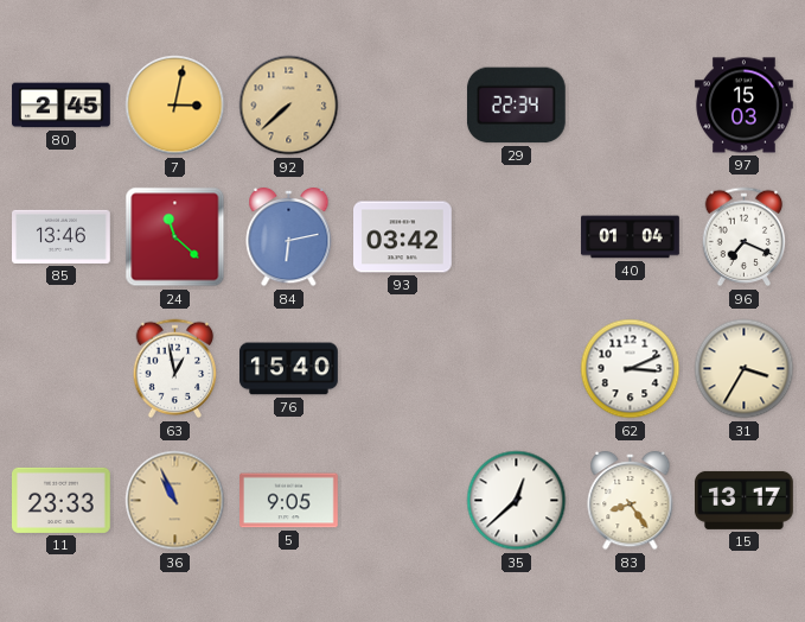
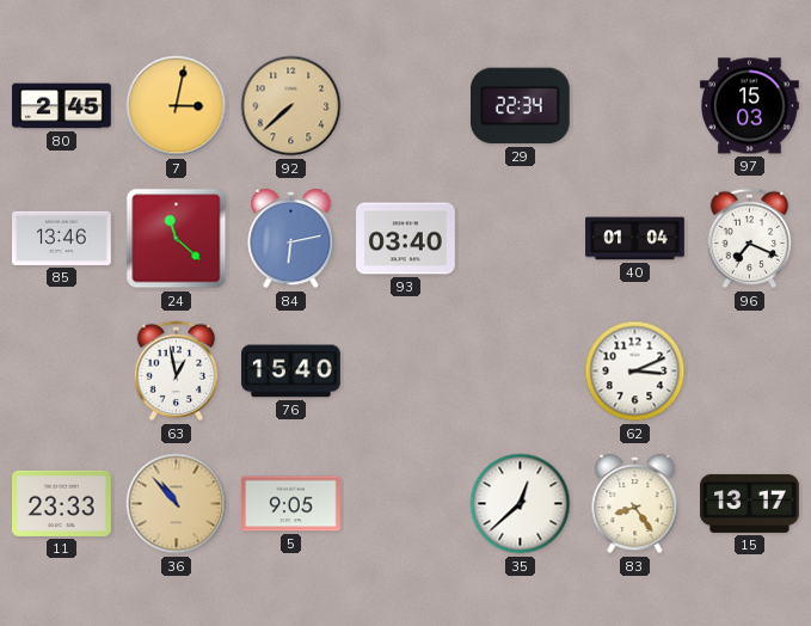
93: 03:42 -> 03:40 (406, 239)
31: 3:35 -> none (745, 369)
36: 10:56 -> 10:53 (177, 504)
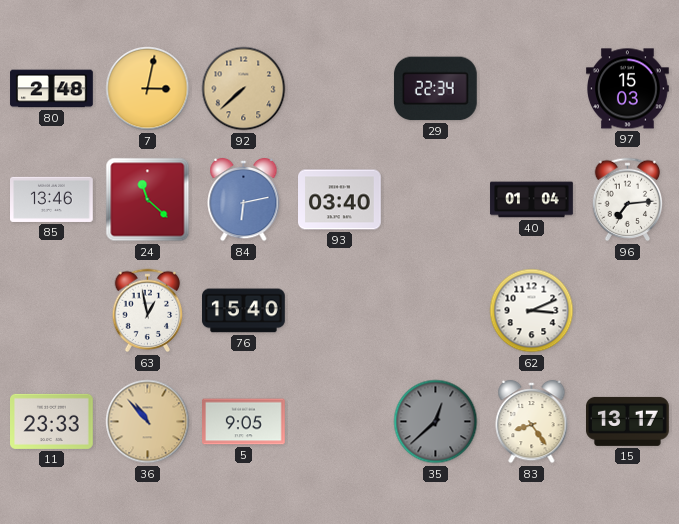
80: 2:45 -> 2:48 (52, 89)
96: 7:19 -> 7:14 (628, 200)
35 dial: white -> grey (436, 422)
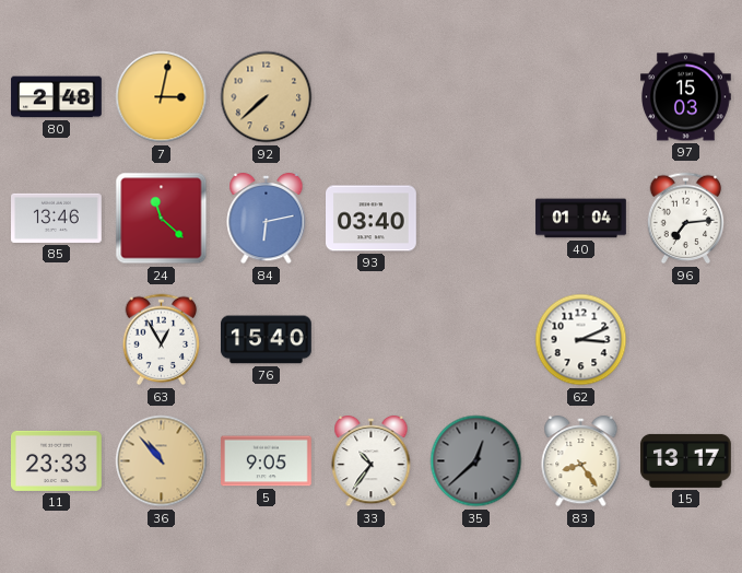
29: 22:34 -> none (435, 89)
63: 12:58 -> 12:55 (162, 340)
33: none -> 10:36 (372, 461)
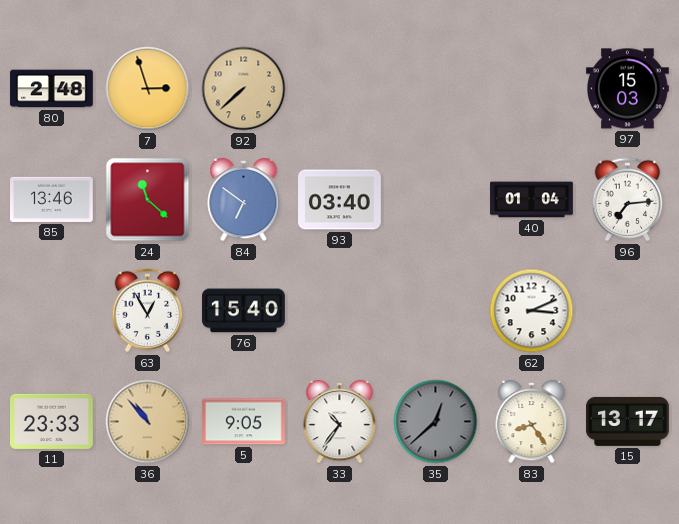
7: 3:02 -> 2:57 (148, 89)
84: 6:13 -> 6:51 (244, 200)
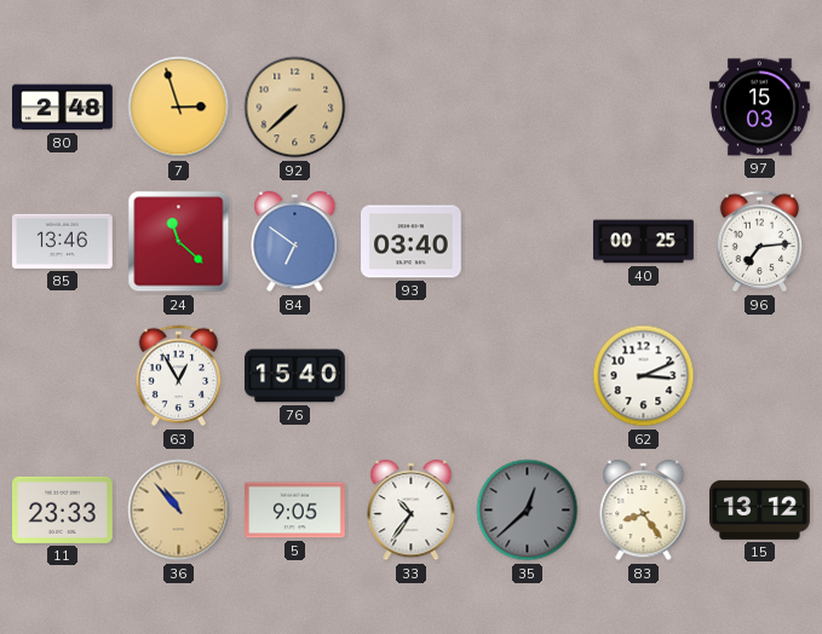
40: 01:04 -> 00:25 (644, 242)
15: 13:17 -> 13:12 (760, 509)
